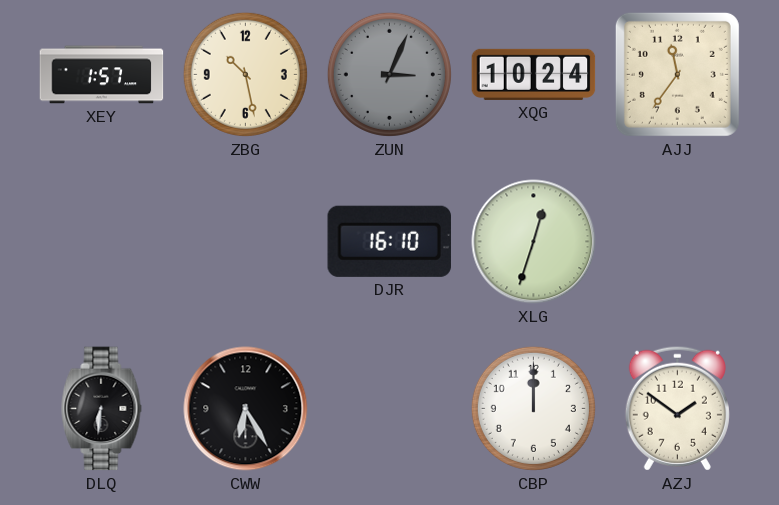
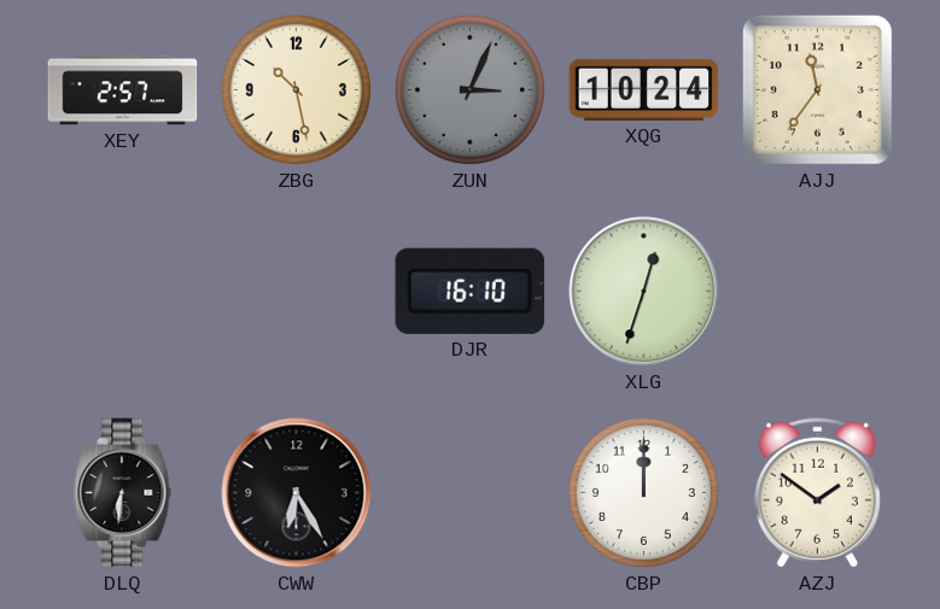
XEY: 1:57 -> 2:57 (123, 90)
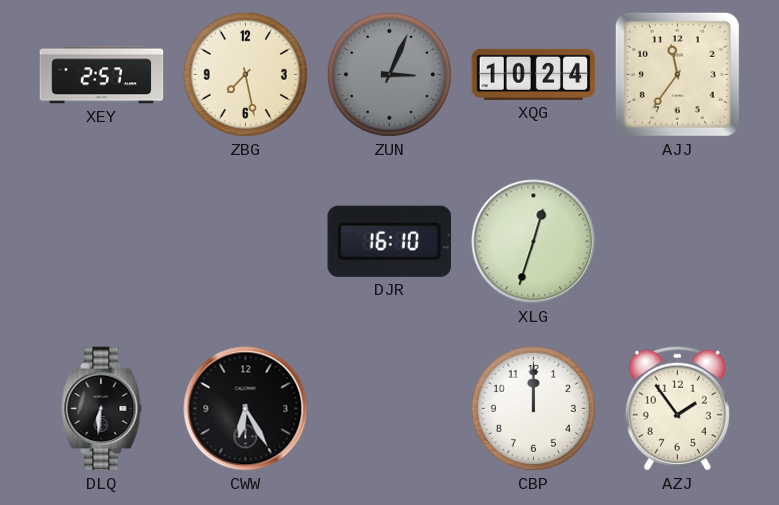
ZBG: 10:28 -> 7:28 (245, 74)
AZJ: 1:51 -> 1:54 (677, 408)
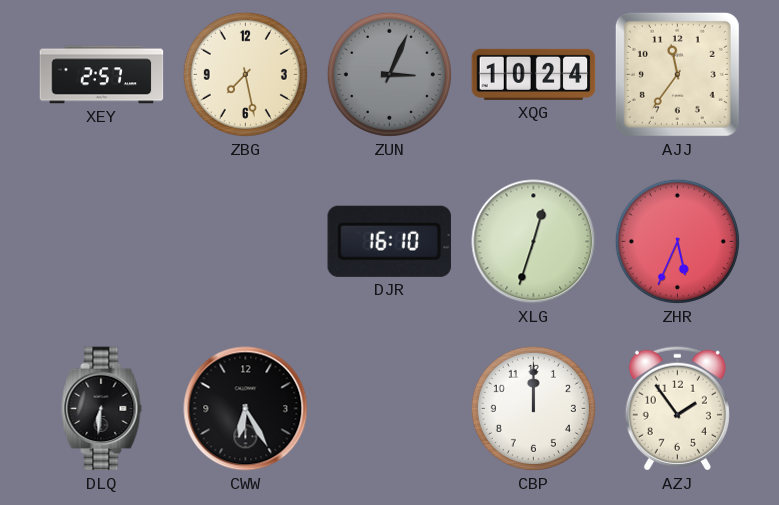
ZHR: none -> 5:34 (677, 241)
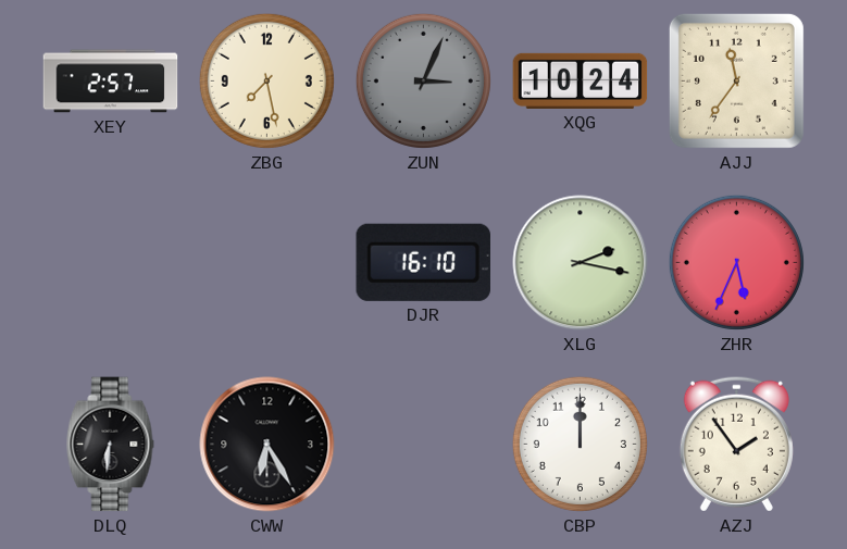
XLG: 12:33 -> 2:17 (581, 263)
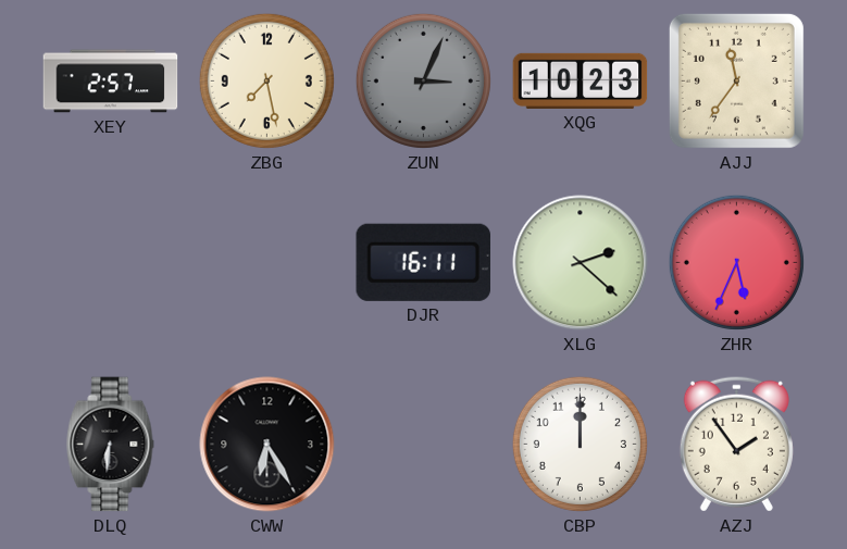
XQG: 10:24 -> 10:23 (581, 80)
DJR: 16:10 -> 16:11 (423, 262)
XLG: 2:17 -> 2:22 (581, 263)
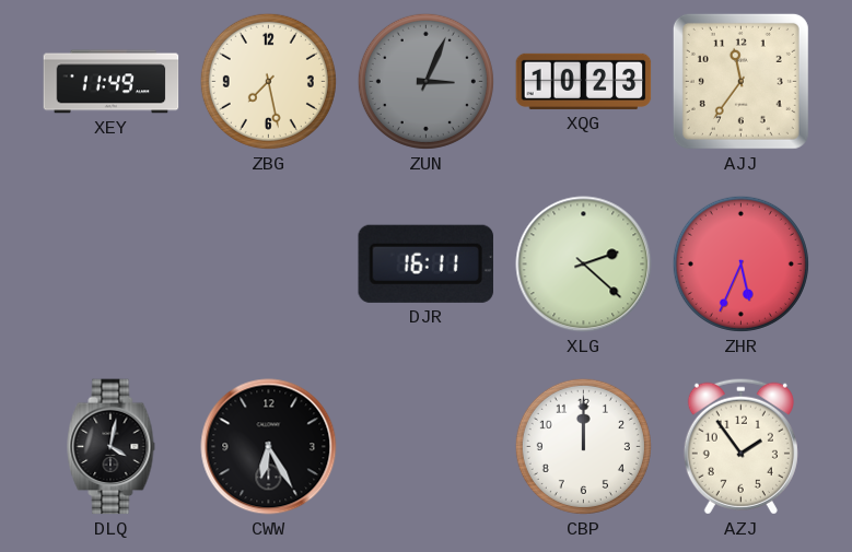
XEY: 2:57 -> 11:49 (112, 82)
DLQ: 6:31 -> 4:02 (112, 447)
